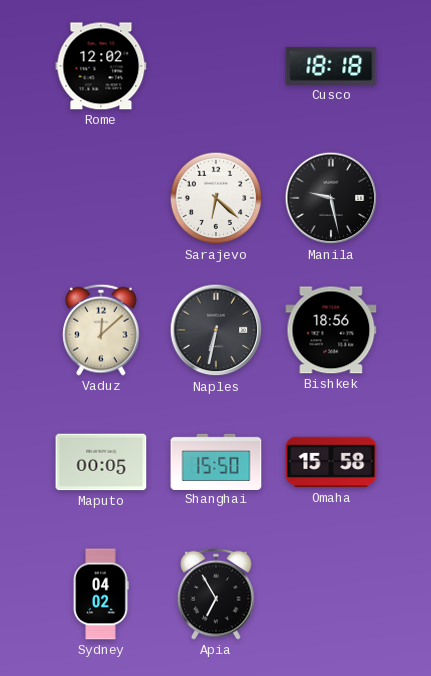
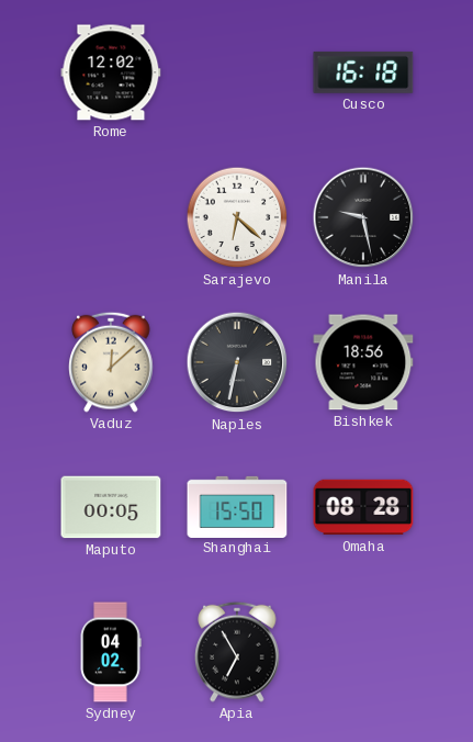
Cusco: 18:18 -> 16:18 (363, 72)
Omaha: 15:58 -> 08:28 (363, 507)
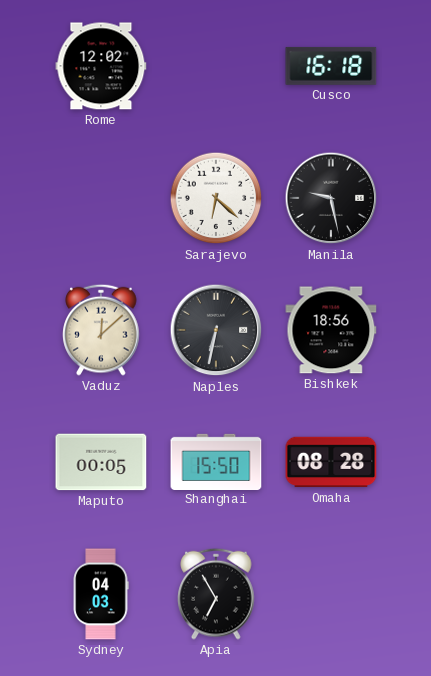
Sydney: 04:02 -> 04:03 (101, 594)
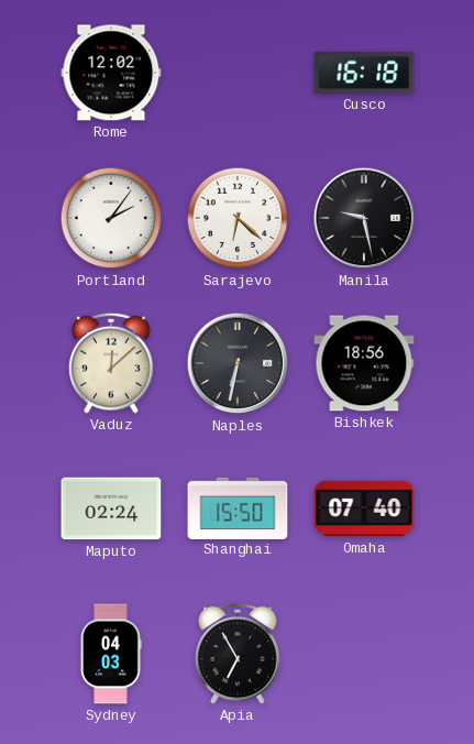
Portland: none -> 2:06 (111, 218)
Maputo: 00:05 -> 02:24 (111, 508)
Omaha: 08:28 -> 07:40 (364, 508)
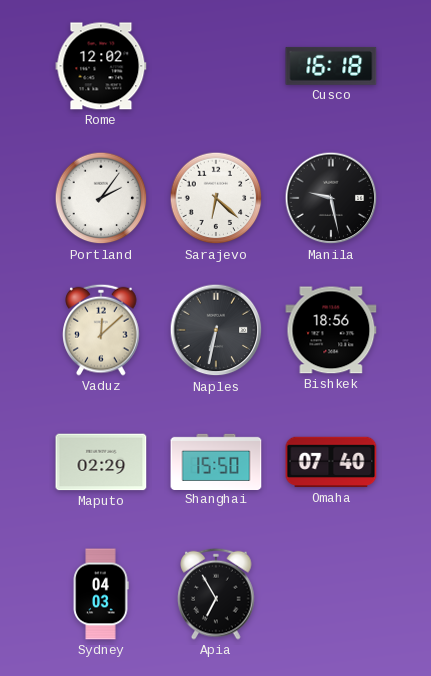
Maputo: 02:24 -> 02:29 (101, 462)
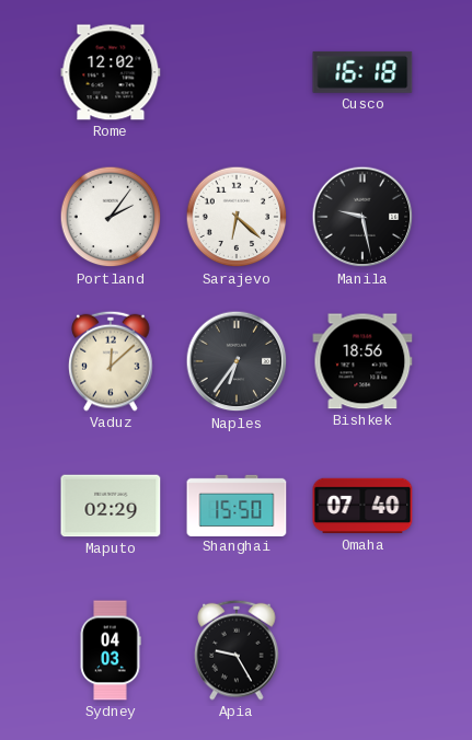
Naples: 6:32 -> 6:36 (237, 361)
Apia: 6:55 -> 9:25 (237, 650)
